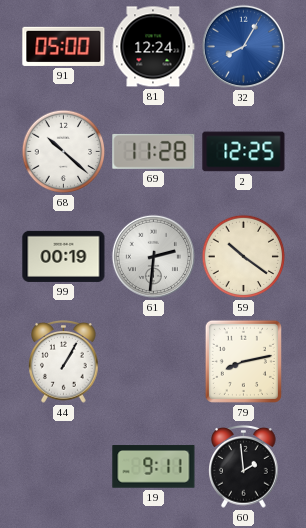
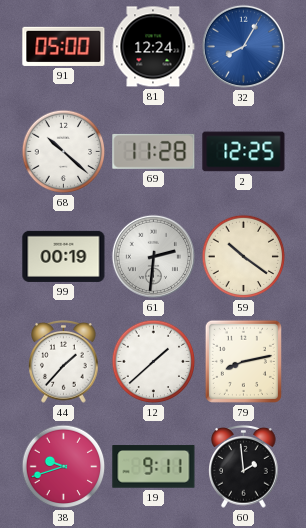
44: 1:05 -> 1:37 (64, 362)
12: none -> 1:38 (154, 362)
38: none -> 9:42 (64, 467)
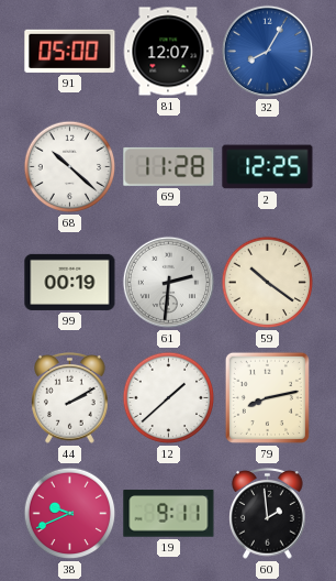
81: 12:24 -> 12:07 (168, 52)
44: 1:37 -> 2:10 (70, 398)
38: 9:42 -> 9:41 (70, 514)
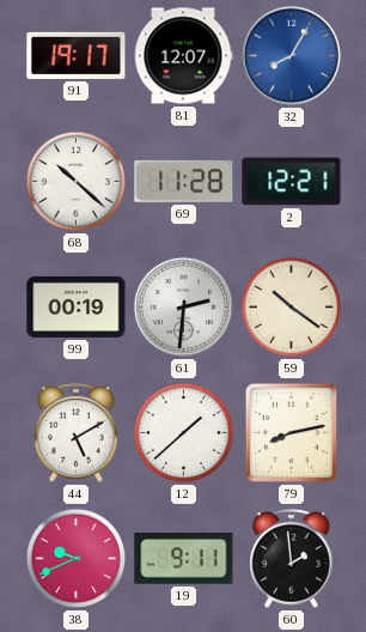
91: 05:00 -> 19:17 (77, 55)
2: 12:25 -> 12:21 (292, 182)
44: 2:10 -> 5:10 (77, 433)
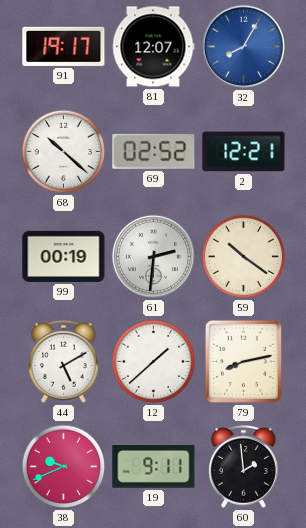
69: 11:28 -> 02:52 (154, 151)
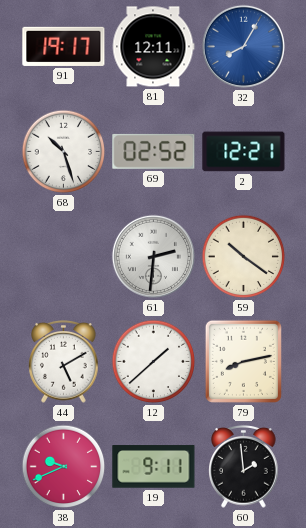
81: 12:07 -> 12:11 (153, 47)
68: 10:22 -> 10:27 (64, 152)
99: 00:19 -> none (64, 256)
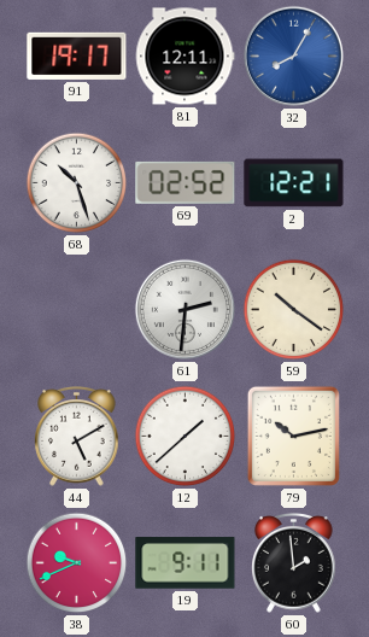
79: 8:13 -> 10:13 (293, 436)
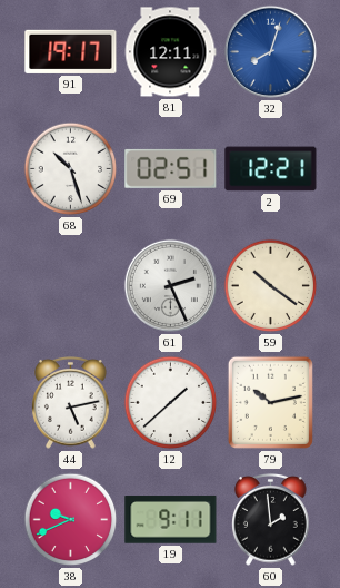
32: 8:05 -> 8:03 (270, 51)
69: 02:52 -> 02:51 (171, 168)
61: 2:31 -> 2:26 (170, 285)
44: 5:10 -> 5:13 (71, 403)
